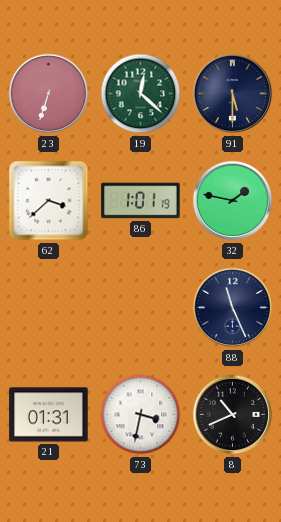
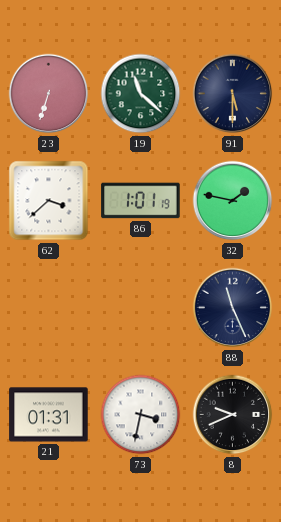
19: 12:22 -> 11:22 (141, 94)
8: 10:41 -> 9:41 (233, 415)
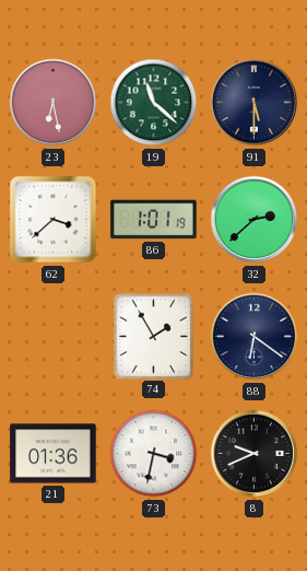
23: 6:33 -> 6:28 (54, 103)
32: 1:47 -> 2:38 (255, 220)
74: none -> 1:55 (153, 336)
88: 11:26 -> 6:21 (255, 337)
21: 01:31 -> 01:36 (54, 454)
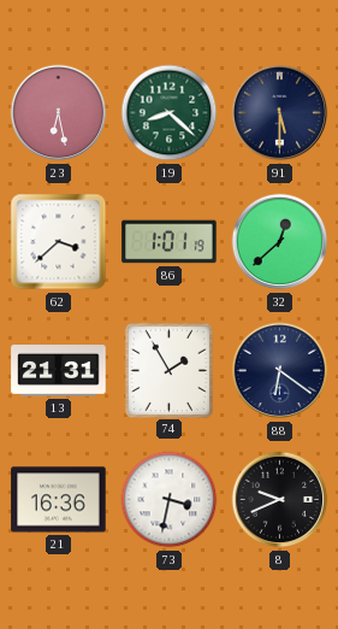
19: 11:22 -> 8:22 (170, 113)
32: 2:38 -> 12:38 (280, 242)
13: none -> 21:31 (59, 371)
21: 01:36 -> 16:36 (59, 500)
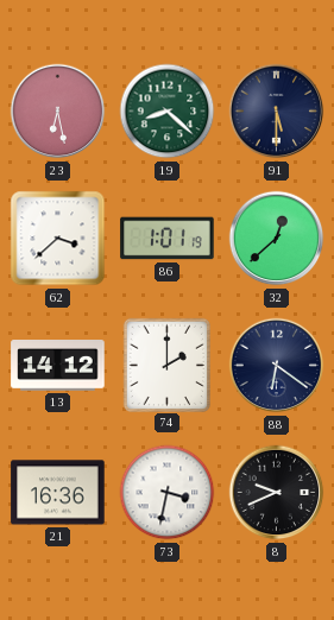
13: 21:31 -> 14:12 (58, 366)
74: 1:55 -> 2:00 (166, 365)
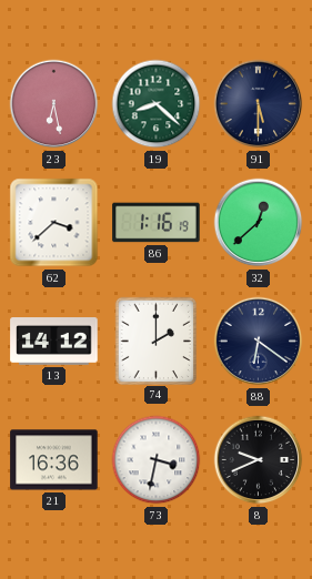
86: 1:01 -> 1:16 (157, 223)
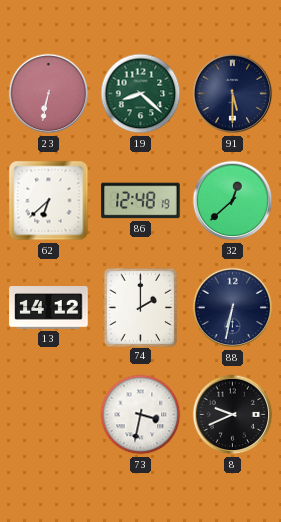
23: 6:28 -> 6:32 (49, 94)
62: 3:38 -> 6:38 (49, 201)
86: 1:16 -> 12:48 (141, 201)
88: 6:21 -> 6:32 (233, 308)
21: 16:36 -> none (54, 460)
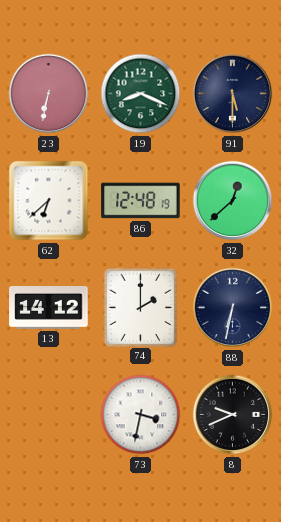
19: 8:22 -> 8:19 (141, 94)
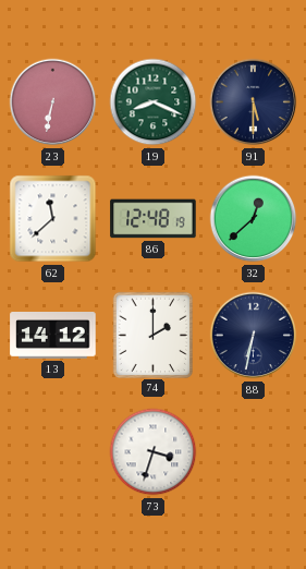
62: 6:38 -> 11:38 (53, 219)
73: 3:32 -> 3:33 (154, 452)
8: 9:41 -> none (233, 415)
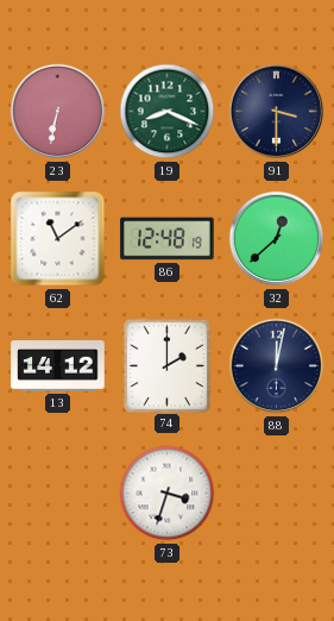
91: 5:30 -> 3:30 (277, 112)
62: 11:38 -> 11:09 (58, 239)
88: 6:32 -> 12:02 (277, 366)
